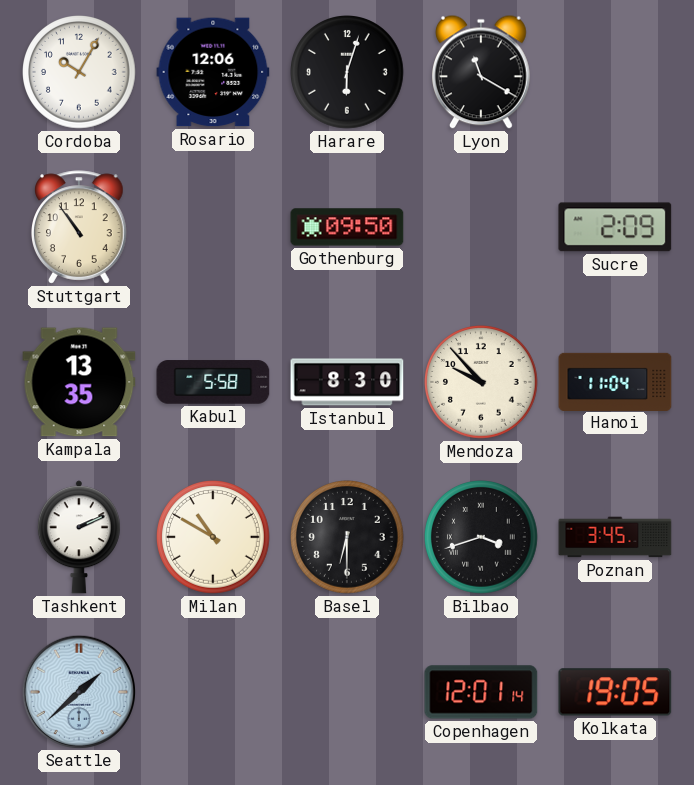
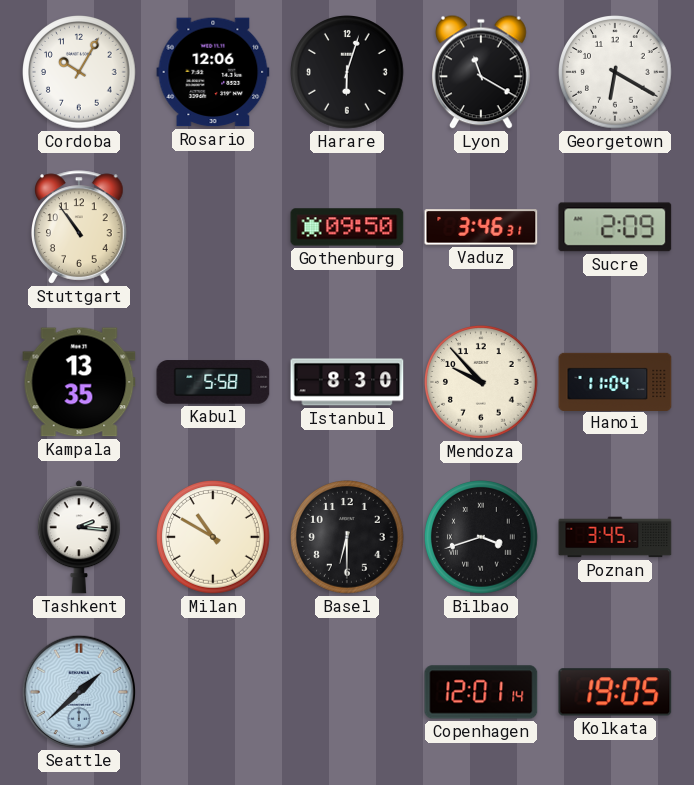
Georgetown: none -> 6:20 (615, 72)
Vaduz: none -> 3:46 (481, 227)
Tashkent: 2:11 -> 2:16 (79, 537)
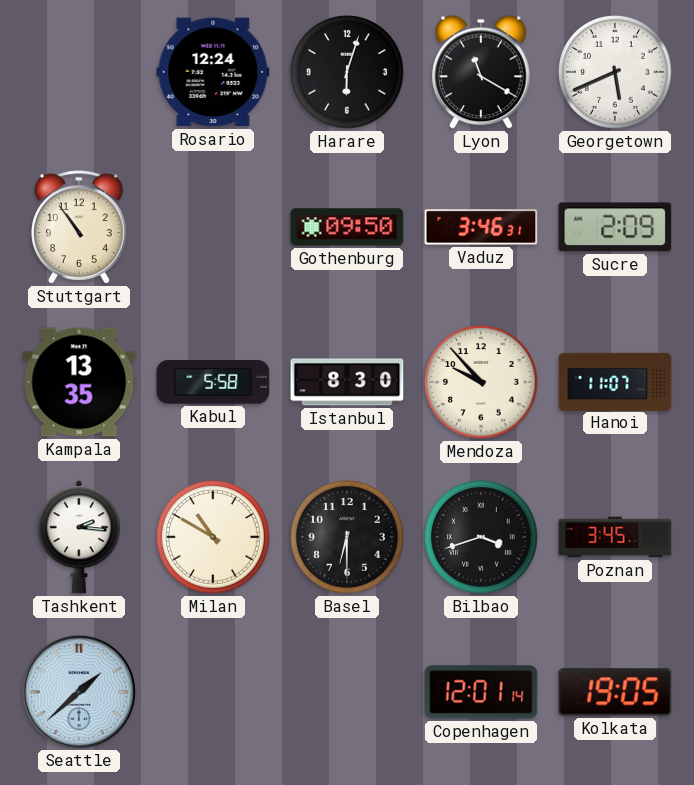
Cordoba: 10:05 -> none (79, 72)
Rosario: 12:06 -> 12:24 (213, 72)
Georgetown: 6:20 -> 5:41 (615, 72)
Hanoi: 11:04 -> 11:07 (615, 381)
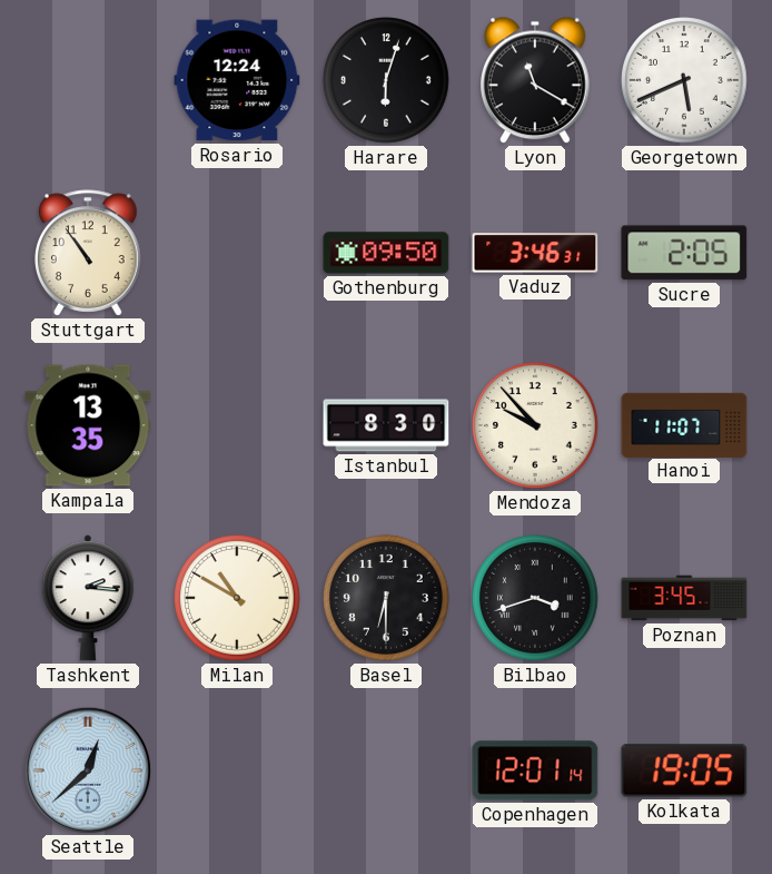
Sucre: 2:09 -> 2:05 (684, 253)
Kabul: 5:58 -> none (213, 382)
Seattle: 1:38 -> 12:38 (87, 769)
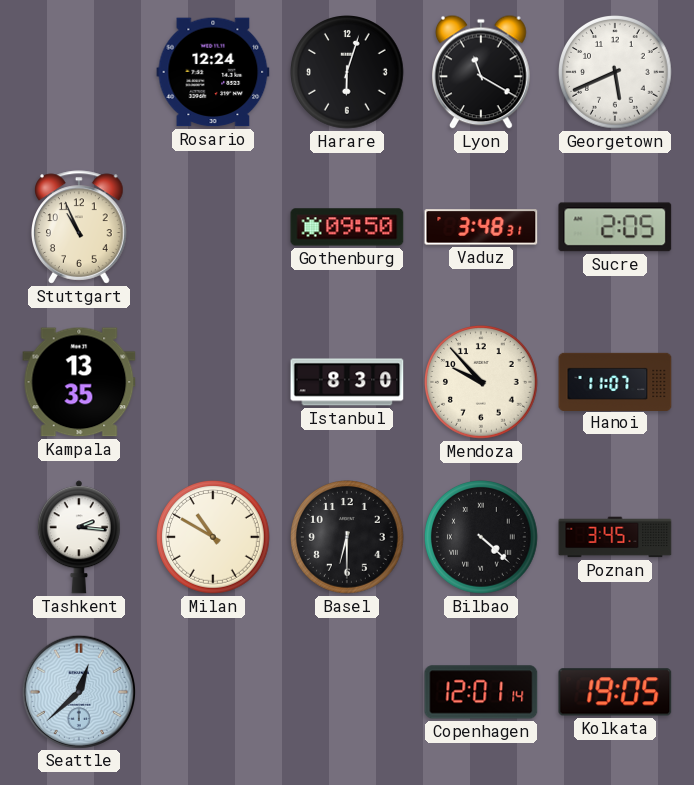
Stuttgart: 10:54 -> 10:56 (80, 227)
Vaduz: 3:46 -> 3:48 (481, 227)
Bilbao: 3:42 -> 4:22 (481, 537)
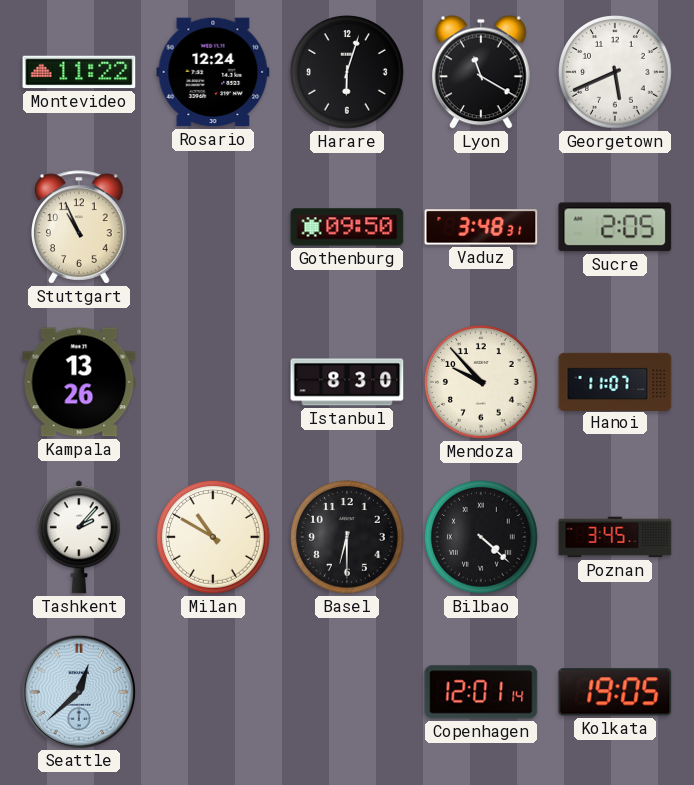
Montevideo: none -> 11:22 (79, 72)
Kampala: 13:35 -> 13:26 (79, 382)
Tashkent: 2:16 -> 2:07 (79, 537)
